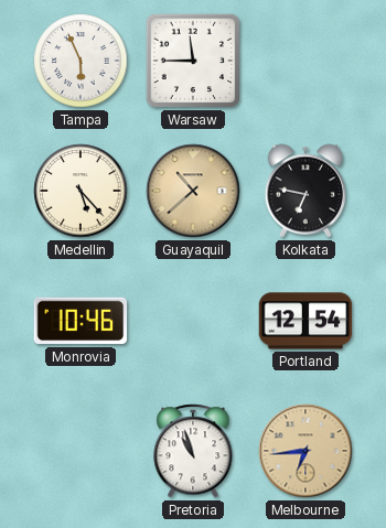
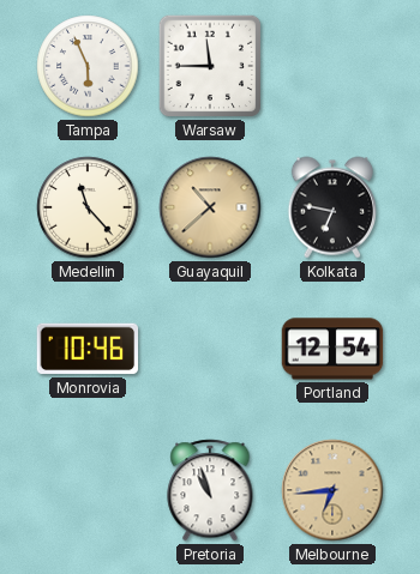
Medellin: 5:23 -> 11:23 (88, 207)
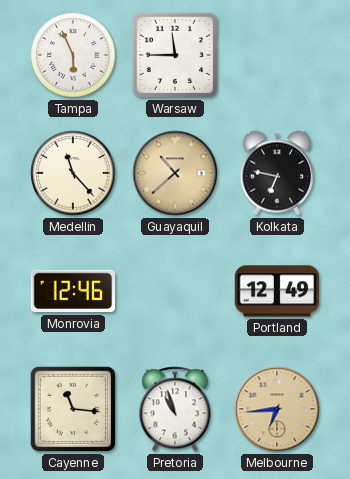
Monrovia: 10:46 -> 12:46 (73, 291)
Portland: 12:54 -> 12:49 (277, 291)
Cayenne: none -> 11:16 (73, 409)
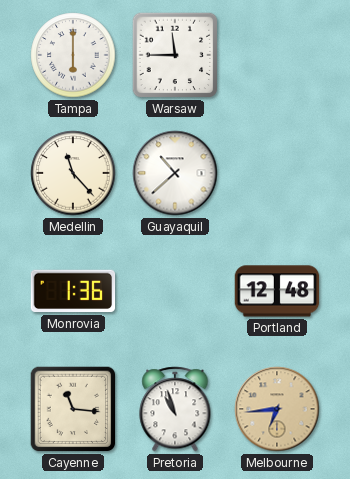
Tampa: 5:56 -> 6:00 (73, 55)
Guayaquil dial: champagne -> white (175, 173)
Kolkata: 6:47 -> none (277, 173)
Monrovia: 12:46 -> 1:36 (73, 291)
Portland: 12:49 -> 12:48 (277, 291)
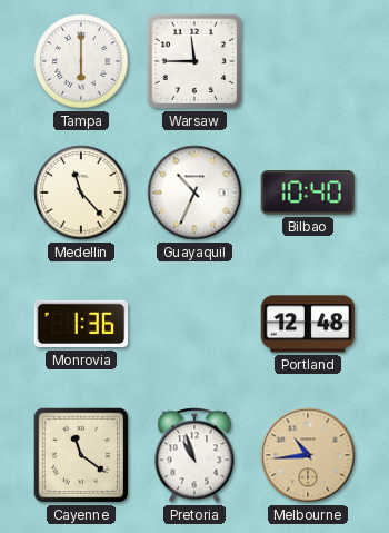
Guayaquil: 10:38 -> 10:34 (194, 193)
Bilbao: none -> 10:40 (308, 193)
Cayenne: 11:16 -> 11:21 (81, 455)
Melbourne: 6:44 -> 10:44 (308, 455)
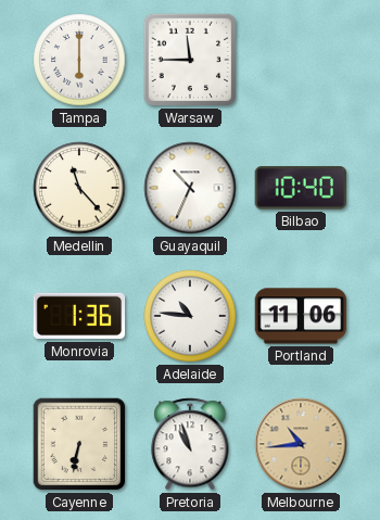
Adelaide: none -> 10:46 (190, 316)
Portland: 12:48 -> 11:06 (301, 316)
Cayenne: 11:21 -> 6:32 (79, 444)
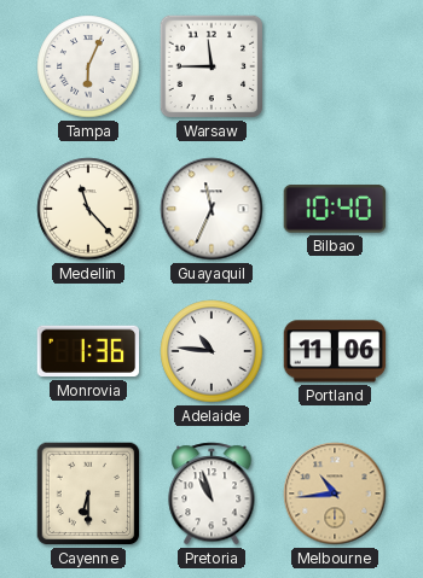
Tampa: 6:00 -> 6:04 (88, 66)
Guayaquil: 10:34 -> 11:34 (211, 209)
Cayenne: 6:32 -> 6:30 (88, 494)
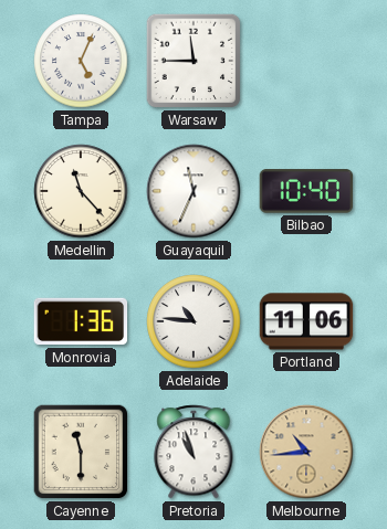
Tampa: 6:04 -> 5:04 (81, 61)
Cayenne: 6:30 -> 11:30 (81, 452)
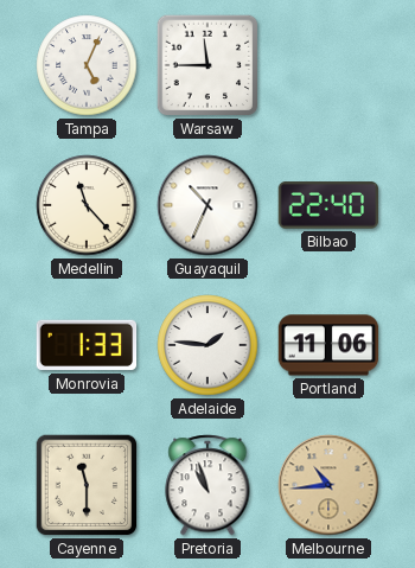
Guayaquil: 11:34 -> 10:34 (207, 205)
Bilbao: 10:40 -> 22:40 (328, 205)
Monrovia: 1:36 -> 1:33 (87, 345)
Adelaide: 10:46 -> 1:46 (207, 345)
